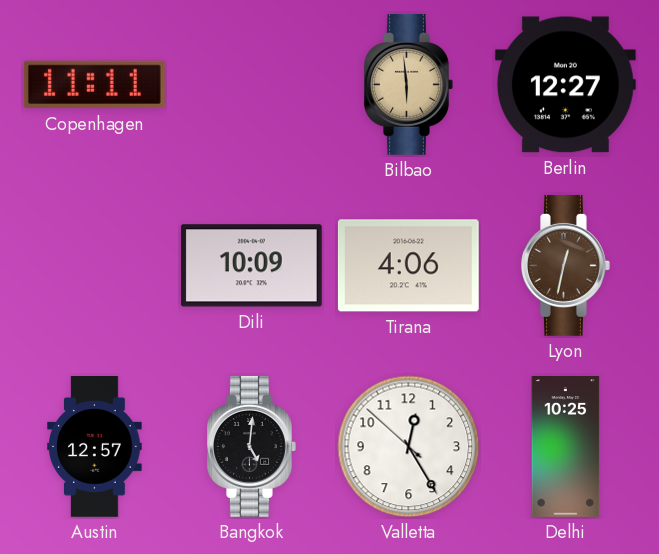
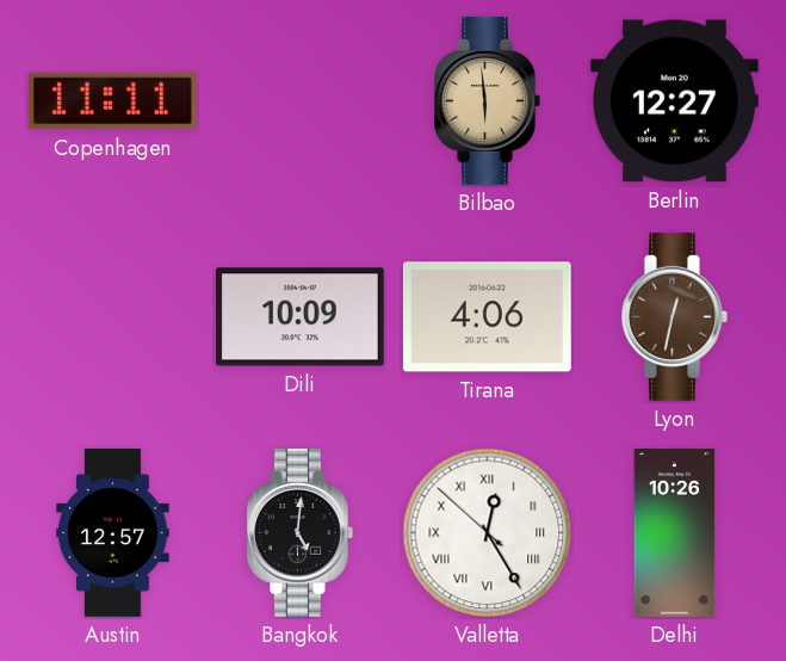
Valletta numerals: Arabic -> Roman (488, 533)
Delhi: 10:25 -> 10:26 (675, 533)
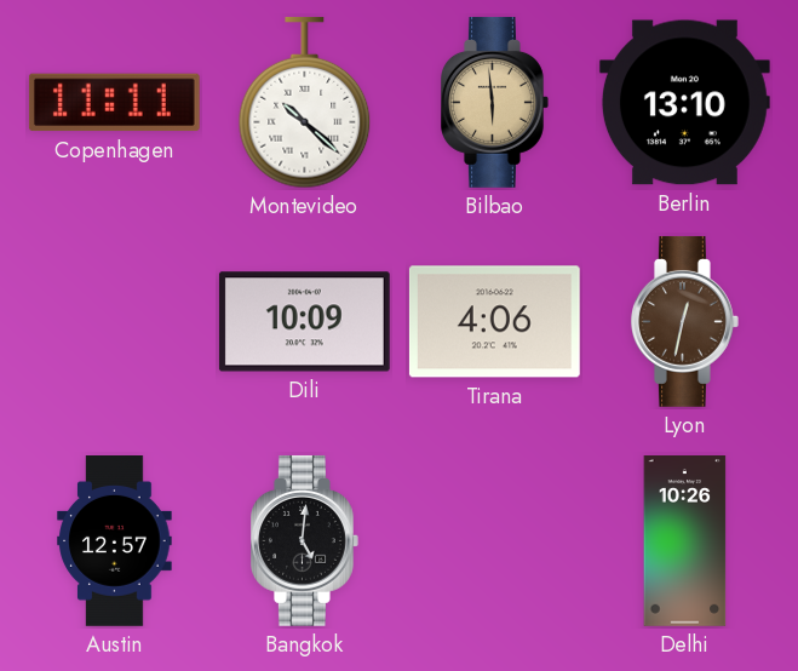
Montevideo: none -> 10:22 (305, 103)
Berlin: 12:27 -> 13:10 (684, 103)
Valletta: 12:24 -> none (488, 533)
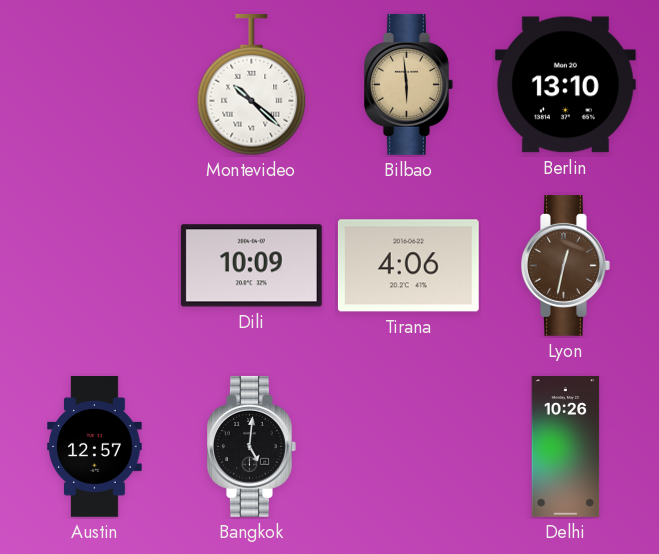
Copenhagen: 11:11 -> none (114, 103)
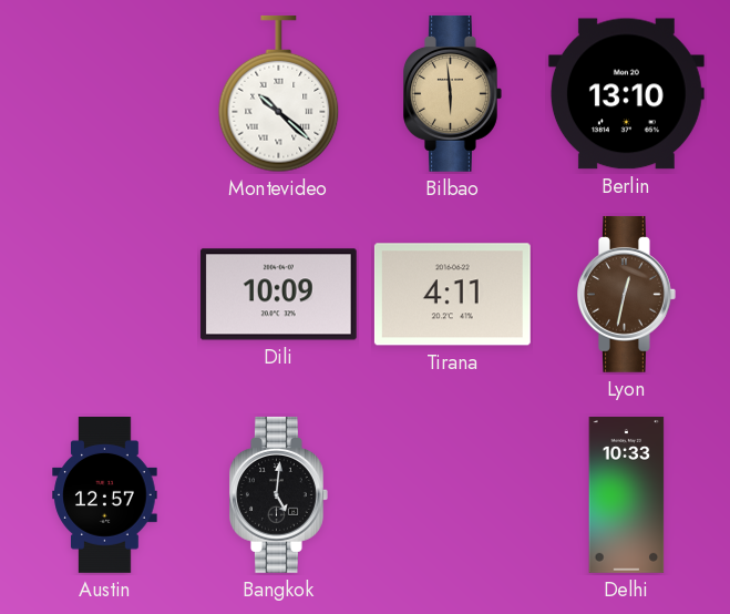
Tirana: 4:06 -> 4:11 (452, 295)
Delhi: 10:26 -> 10:33 (627, 495)
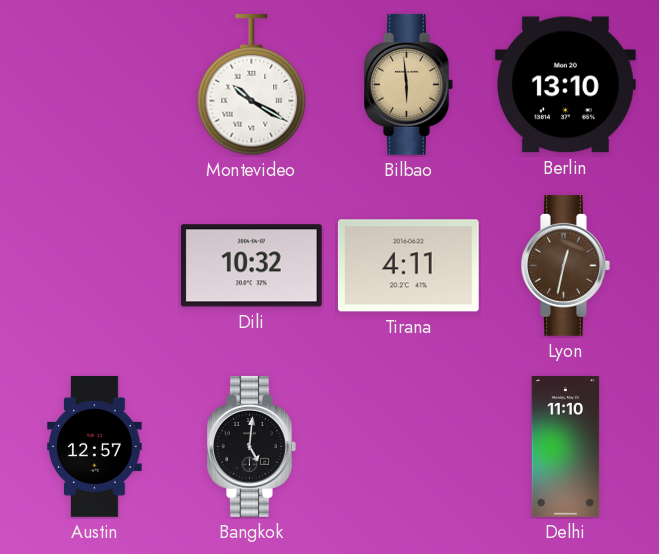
Montevideo: 10:22 -> 10:20 (252, 85)
Dili: 10:09 -> 10:32 (251, 266)
Delhi: 10:33 -> 11:10 (566, 447)
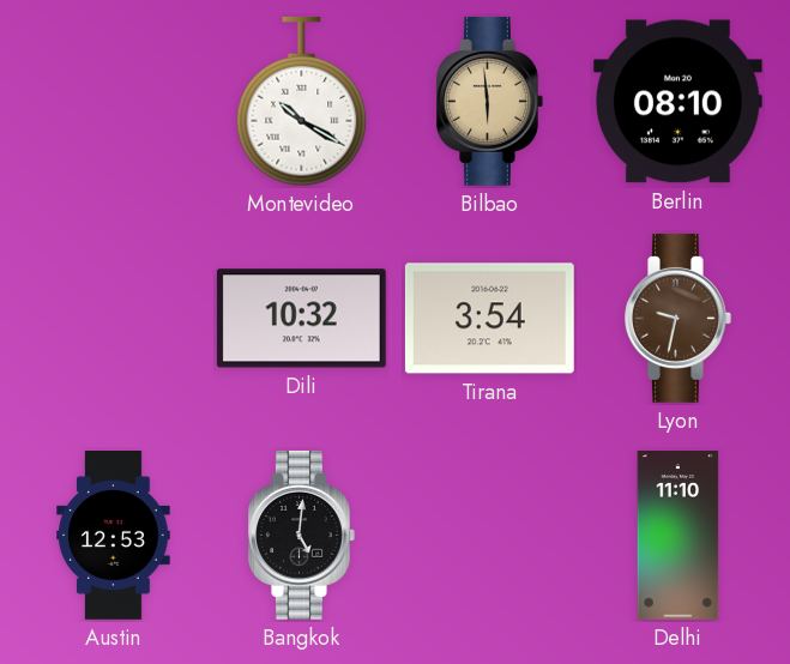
Berlin: 13:10 -> 08:10 (677, 102)
Tirana: 4:11 -> 3:54 (489, 319)
Lyon: 12:32 -> 9:32 (679, 318)
Austin: 12:57 -> 12:53 (114, 536)
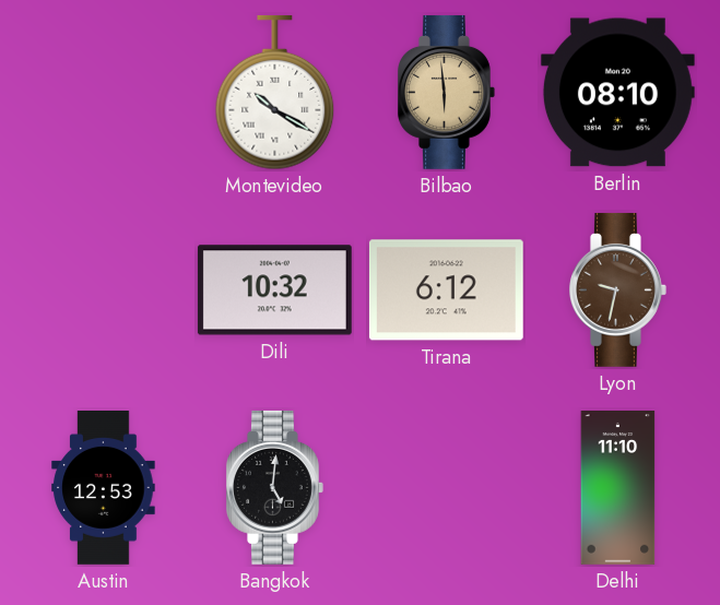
Tirana: 3:54 -> 6:12 (446, 290)
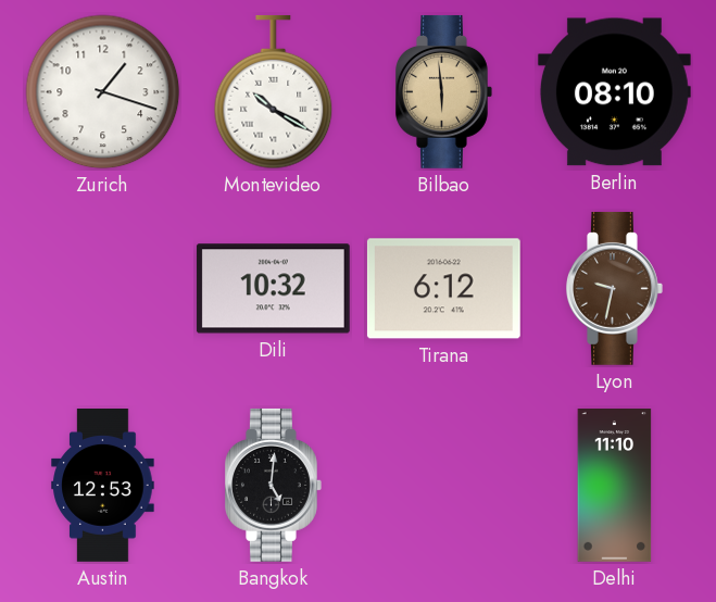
Zurich: none -> 1:18 (103, 92)
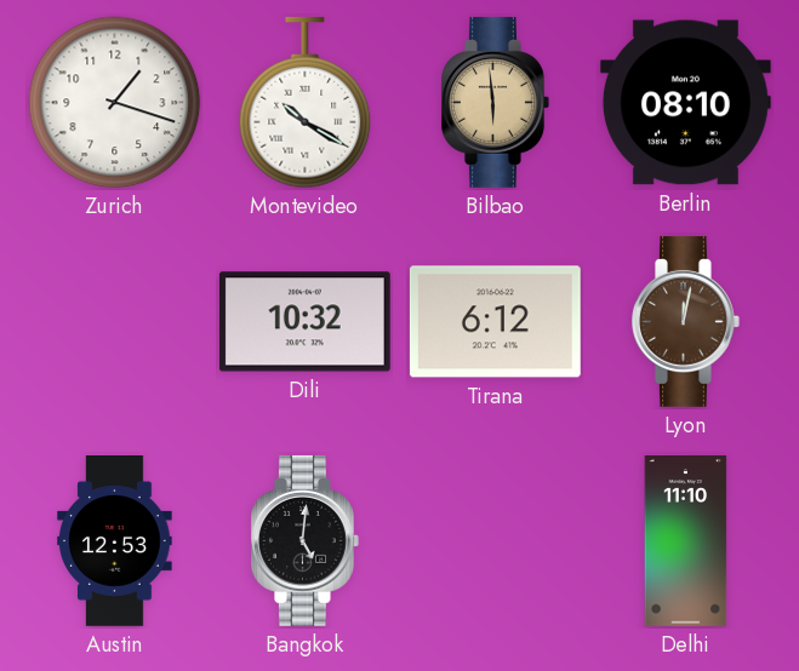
Lyon: 9:32 -> 12:02 (686, 321)
